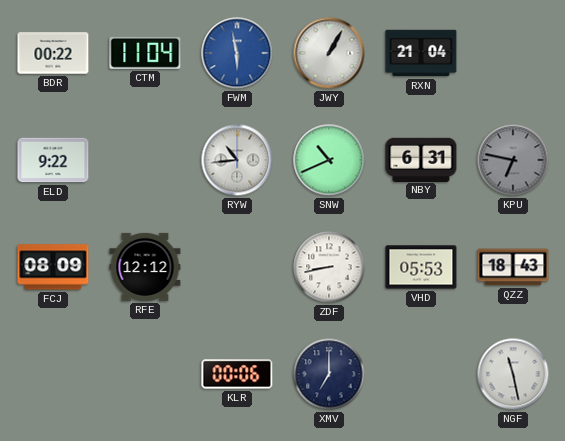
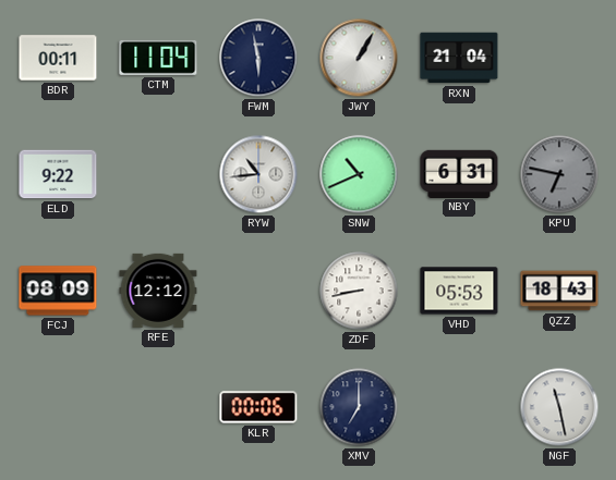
BDR: 00:22 -> 00:11 (58, 58)
FWM dial: blue -> navy (258, 58)
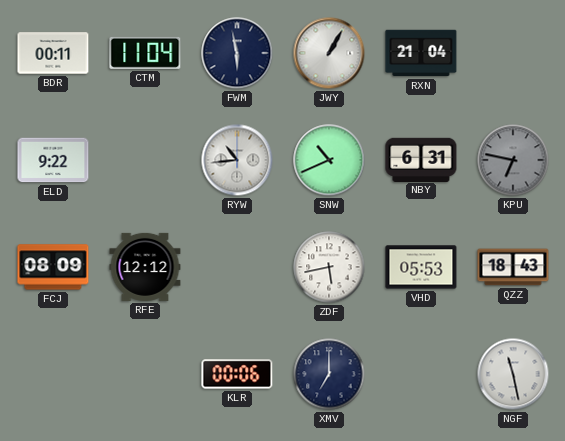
ZDF: 8:43 -> 5:43 (329, 267)
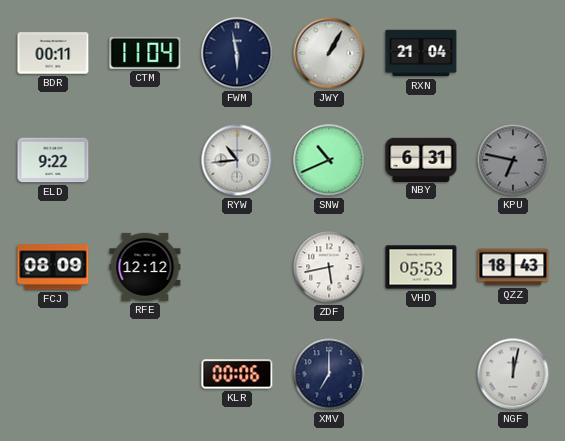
NGF: 11:28 -> 12:02 (513, 374)
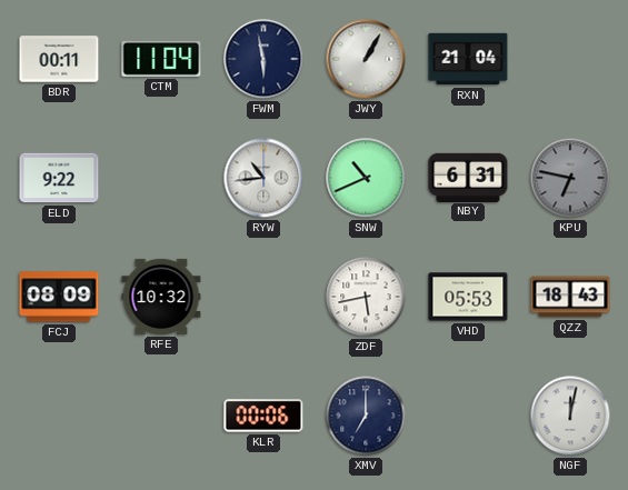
RFE: 12:12 -> 10:32 (161, 297)
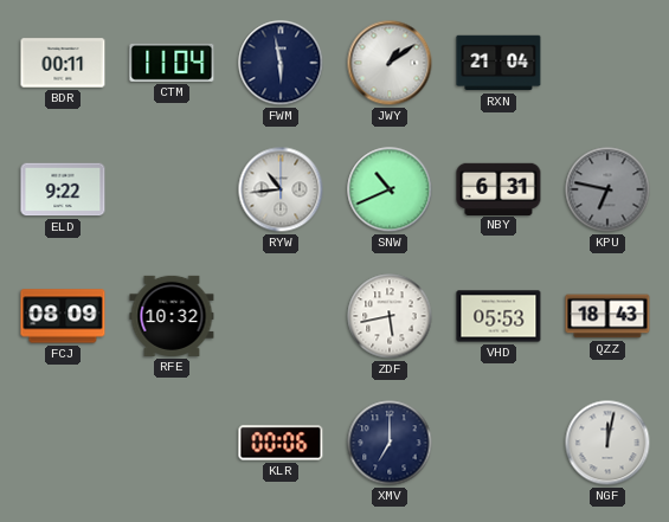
JWY: 1:05 -> 1:09 (390, 63)
